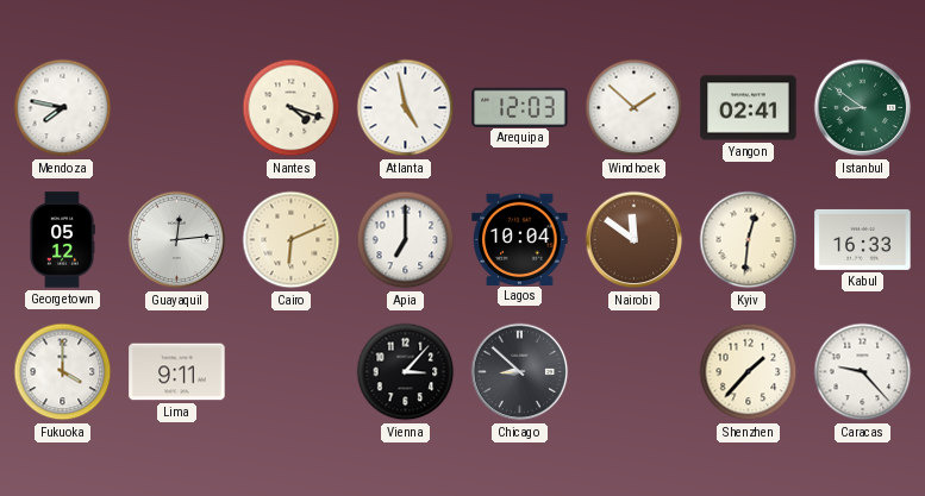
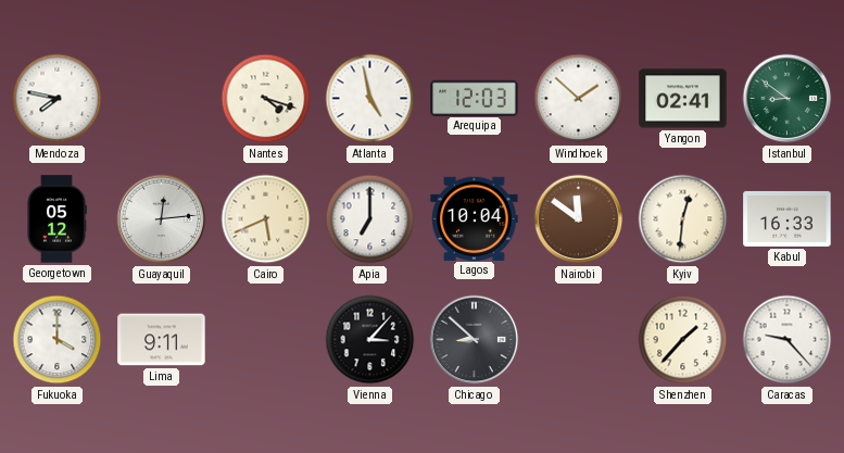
Cairo: 6:11 -> 5:41 (266, 219)
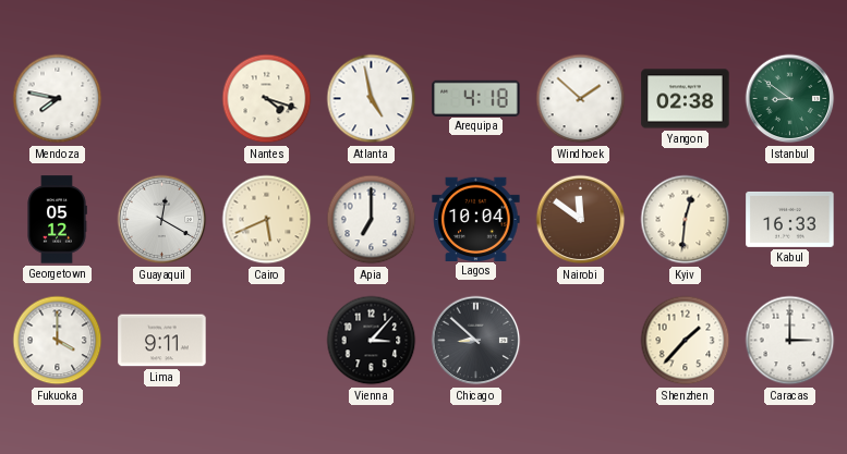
Arequipa: 12:03 -> 4:18 (476, 98)
Yangon: 02:41 -> 02:38 (686, 99)
Guayaquil: 12:14 -> 12:20 (162, 220)
Caracas: 9:23 -> 3:00 (790, 341)
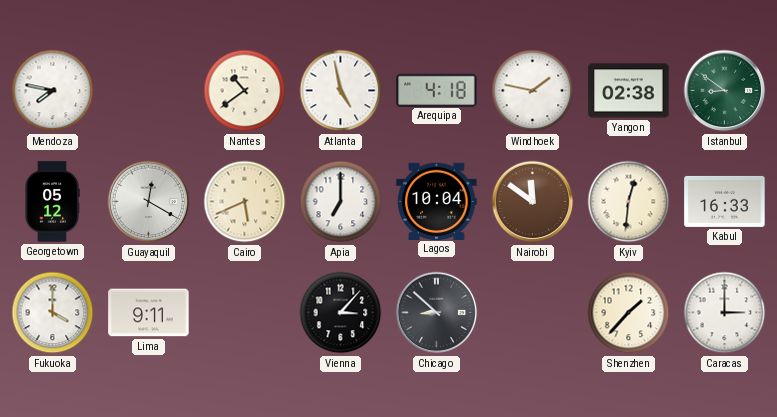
Nantes: 4:18 -> 10:39 (245, 91)
Windhoek: 1:52 -> 1:47 (533, 91)
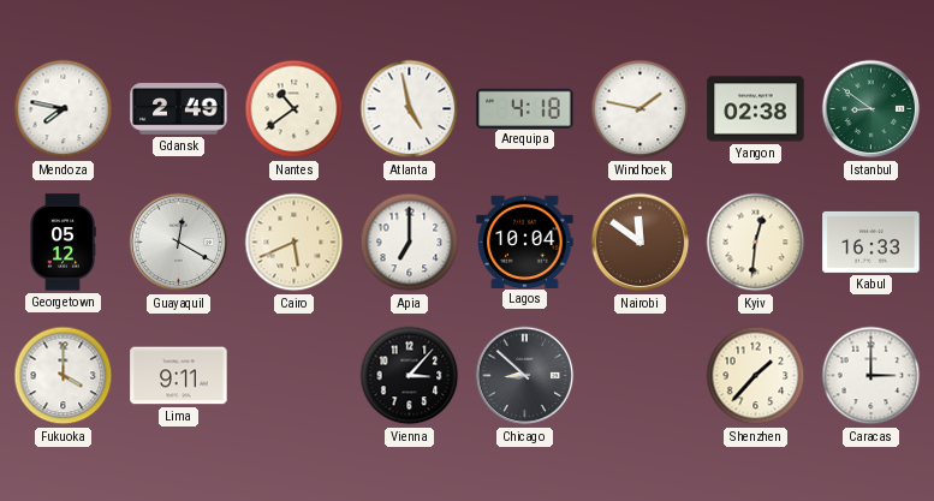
Gdansk: none -> 2:49 (179, 109)
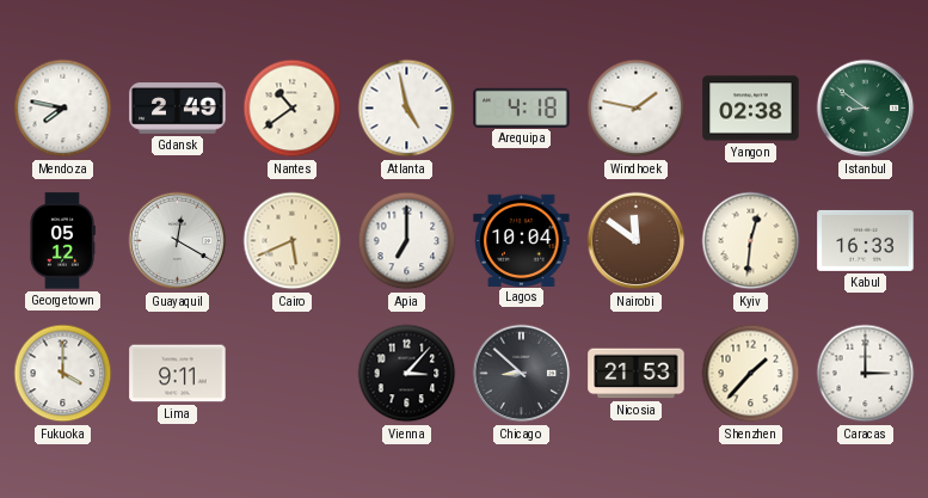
Nicosia: none -> 21:53 (637, 374)
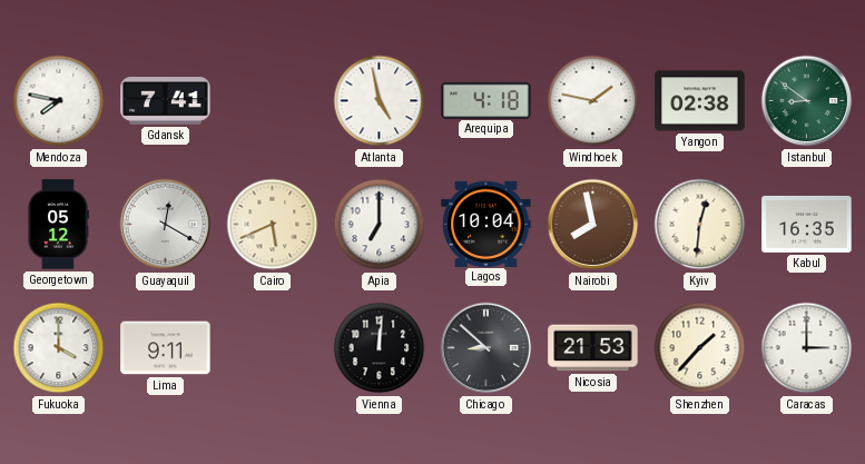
Gdansk: 2:49 -> 7:41 (166, 101)
Nantes: 10:39 -> none (293, 109)
Nairobi: 11:51 -> 7:58 (593, 225)
Kabul: 16:33 -> 16:35 (807, 224)
Vienna: 3:07 -> 12:01 (380, 348)
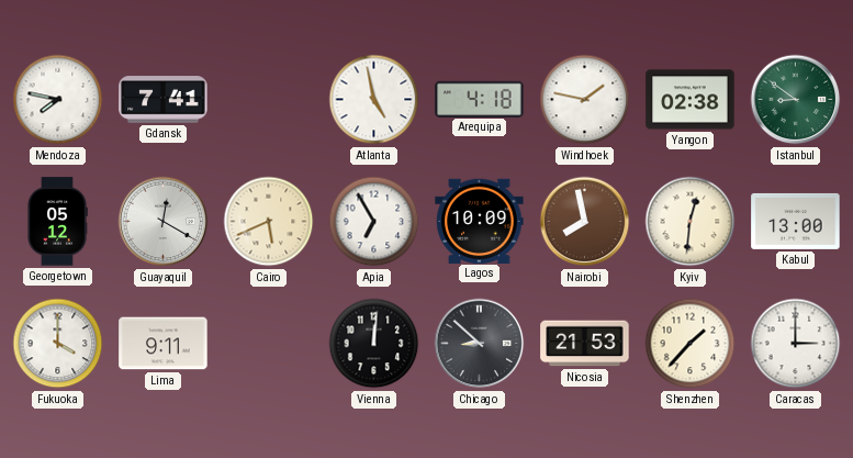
Apia: 7:00 -> 6:55 (374, 222)
Lagos: 10:04 -> 10:09 (480, 221)
Kabul: 16:35 -> 13:00 (796, 221)
